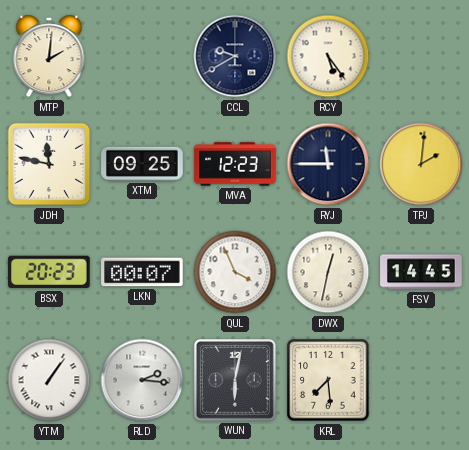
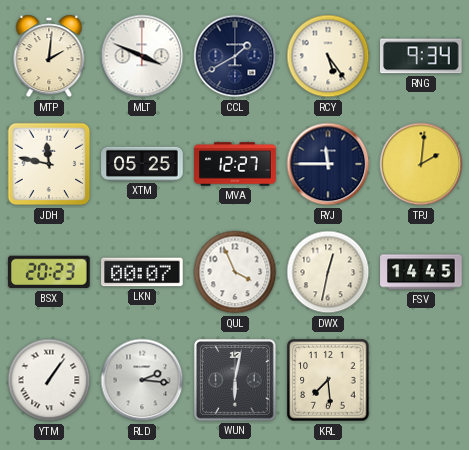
MLT: none -> 3:49 (142, 56)
CCL: 9:40 -> 1:40 (235, 56)
RNG: none -> 9:34 (422, 56)
XTM: 09:25 -> 05:25 (142, 164)
MVA: 12:23 -> 12:27 (235, 164)
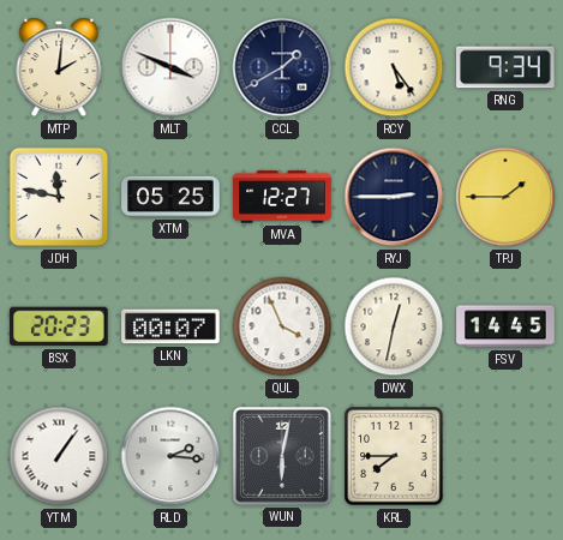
RYJ: 11:45 -> 2:45 (394, 197)
TPJ: 2:01 -> 1:45 (505, 197)
KRL: 7:29 -> 7:45 (394, 456)
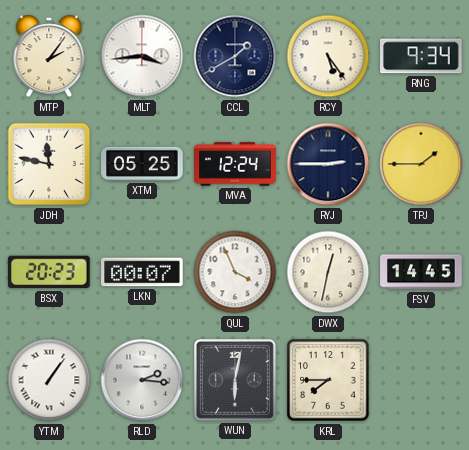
MTP: 2:01 -> 2:06 (49, 56)
MLT: 3:49 -> 3:44 (142, 56)
MVA: 12:27 -> 12:24 (235, 164)
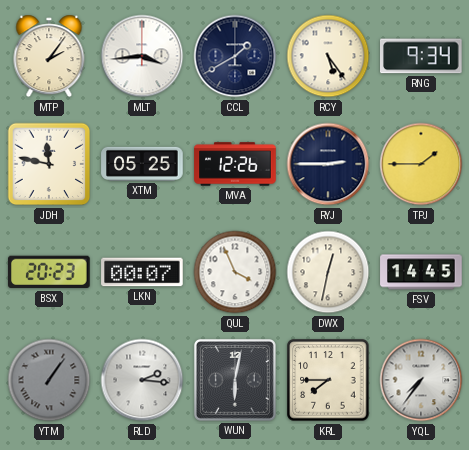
MVA: 12:24 -> 12:26 (235, 164)
YTM dial: white -> grey (49, 380)
YQL: none -> 7:36 (421, 380)
